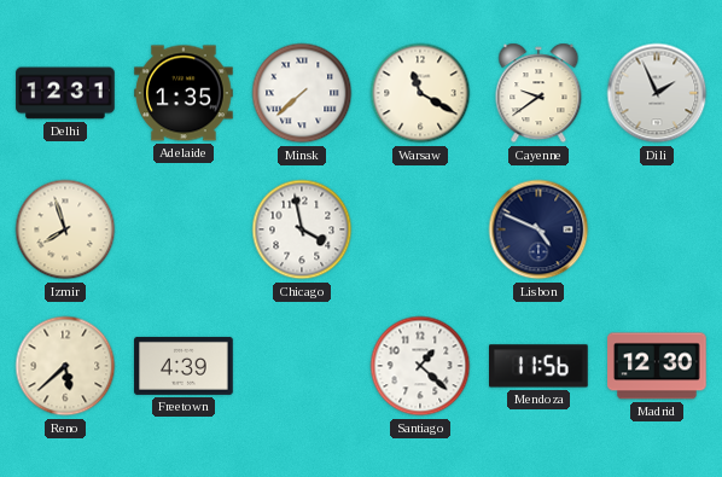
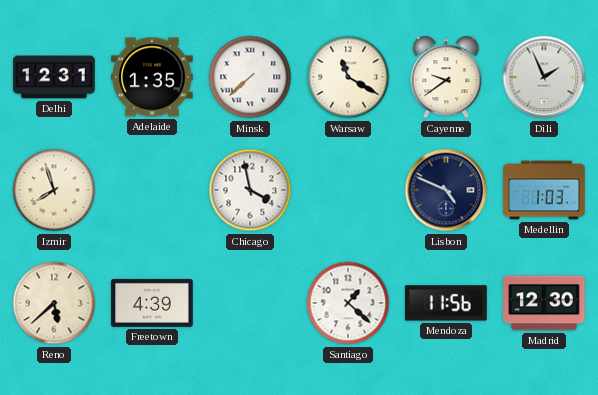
Medellin: none -> 1:03 (544, 190)
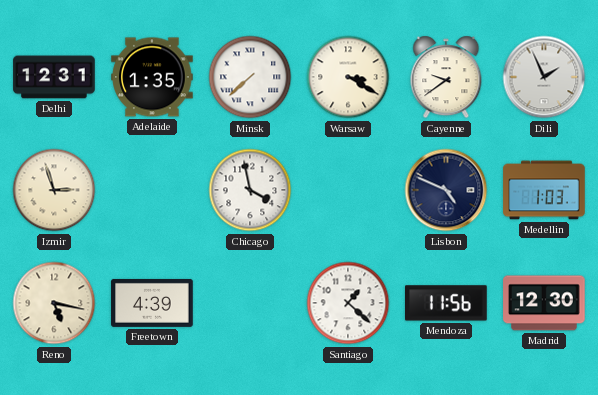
Warsaw: 11:20 -> 3:20 (348, 77)
Izmir: 7:57 -> 2:57 (54, 190)
Reno: 5:38 -> 5:17 (54, 303)
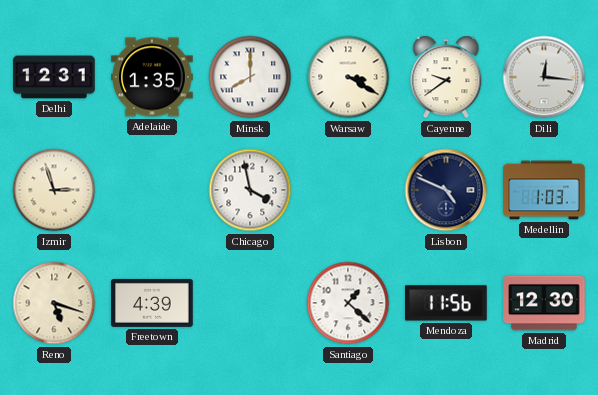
Minsk: 7:38 -> 8:00 (250, 77)
Dili: 1:56 -> 12:16 (544, 77)
Reno: 5:17 -> 5:18 (54, 303)
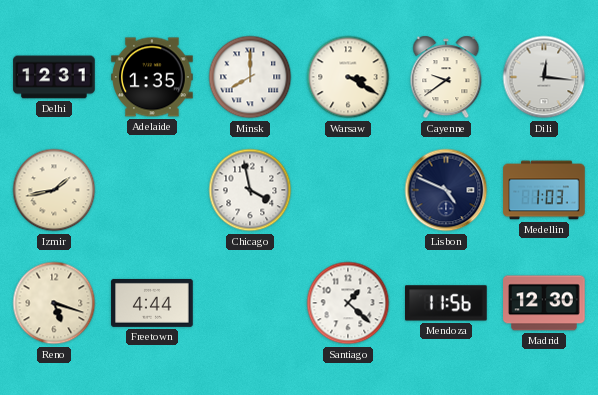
Izmir: 2:57 -> 1:43 (54, 190)
Freetown: 4:39 -> 4:44 (152, 303)
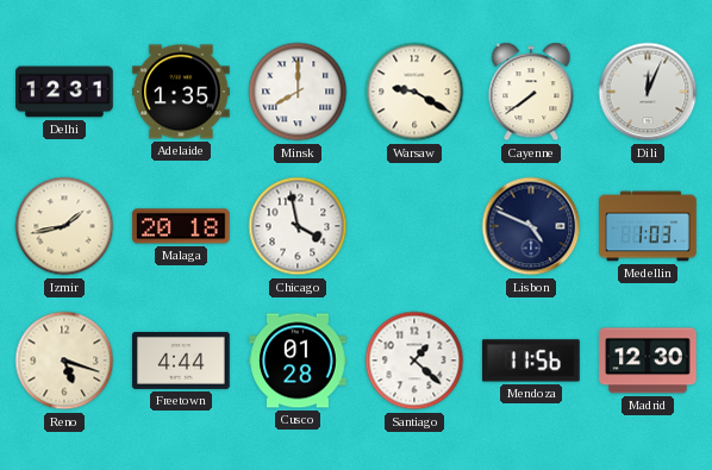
Warsaw: 3:20 -> 9:20 (414, 92)
Cayenne: 9:39 -> 7:39 (531, 92)
Dili: 12:16 -> 12:04 (648, 92)
Malaga: none -> 20:18 (181, 226)
Cusco: none -> 01:28 (298, 361)
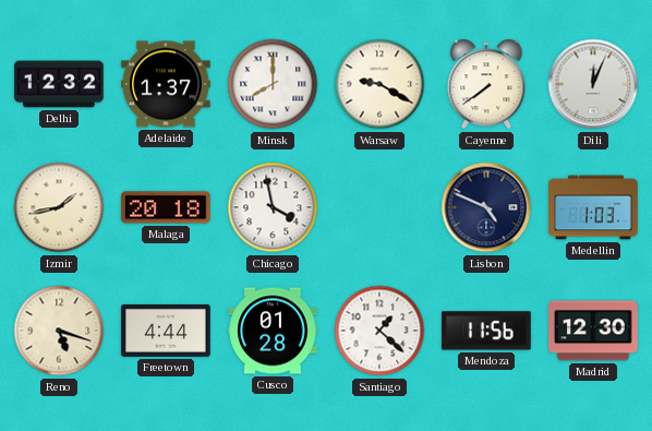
Delhi: 12:31 -> 12:32 (59, 84)
Adelaide: 1:35 -> 1:37 (166, 84)
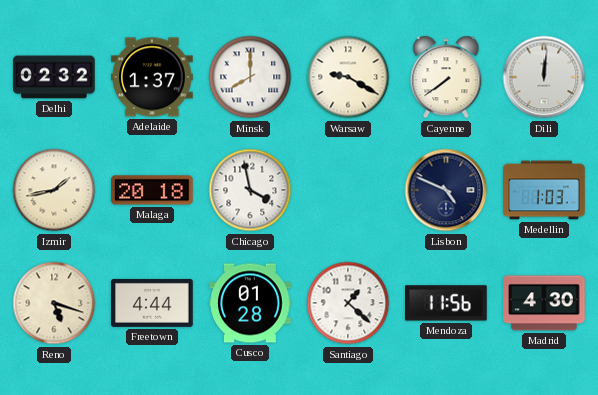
Delhi: 12:32 -> 02:32 (54, 77)
Dili: 12:04 -> 12:01 (544, 77)
Madrid: 12:30 -> 4:30 (544, 303)
